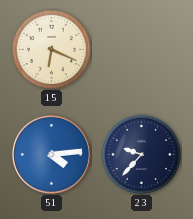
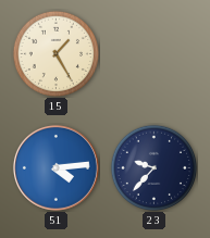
15: 6:19 -> 1:25 (55, 53)
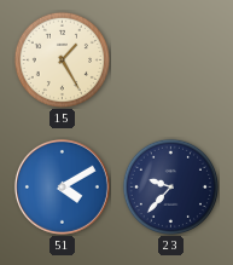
51: 4:14 -> 4:10 (62, 186)
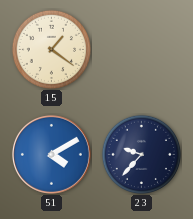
15: 1:25 -> 1:21 (51, 49)
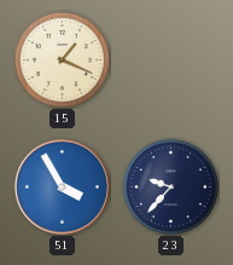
15: 1:21 -> 1:19 (62, 59)
51: 4:10 -> 3:55 (62, 186)
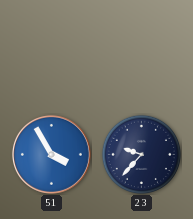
15: 1:19 -> none (62, 59)
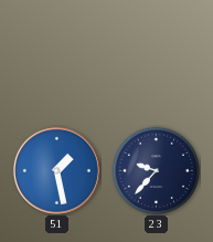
51: 3:55 -> 1:28 (56, 170)
